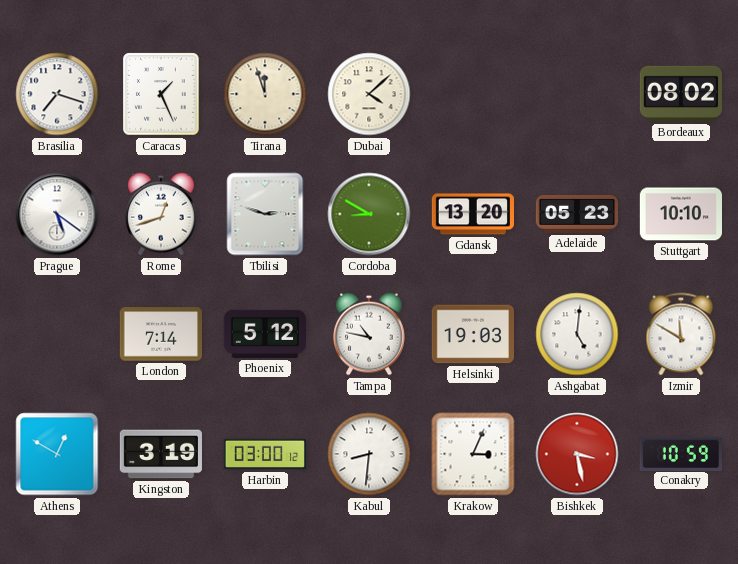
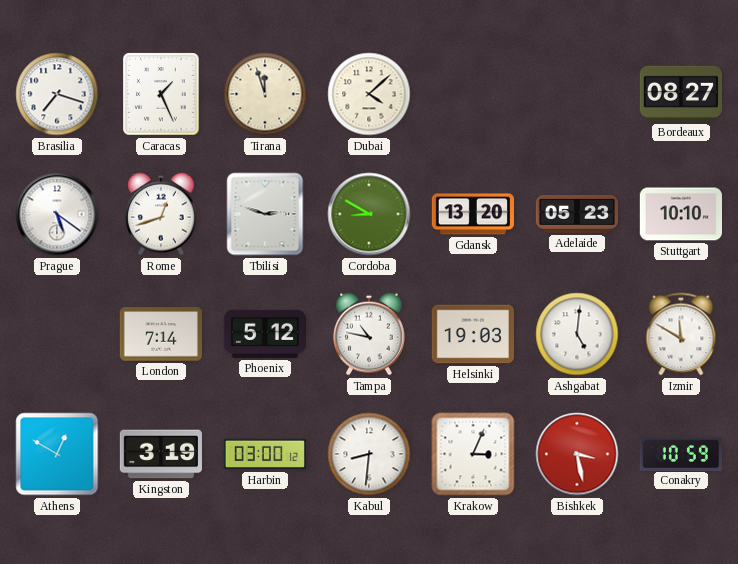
Bordeaux: 08:02 -> 08:27 (681, 94)
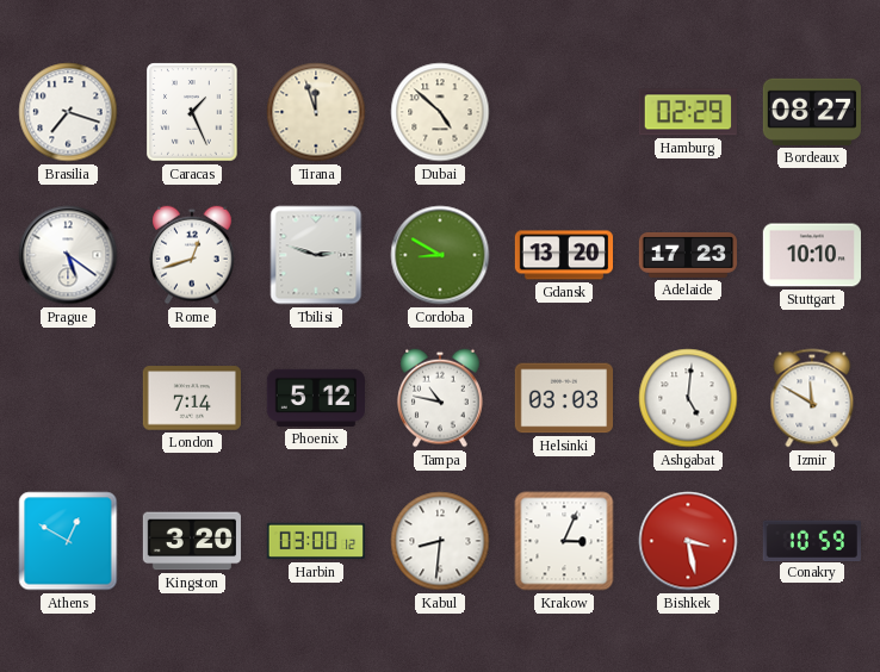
Dubai: 4:08 -> 4:52 (440, 112)
Hamburg: none -> 02:29 (688, 112)
Adelaide: 05:23 -> 17:23 (687, 255)
Helsinki: 19:03 -> 03:03 (563, 398)
Kingston: 3:19 -> 3:20 (192, 541)
